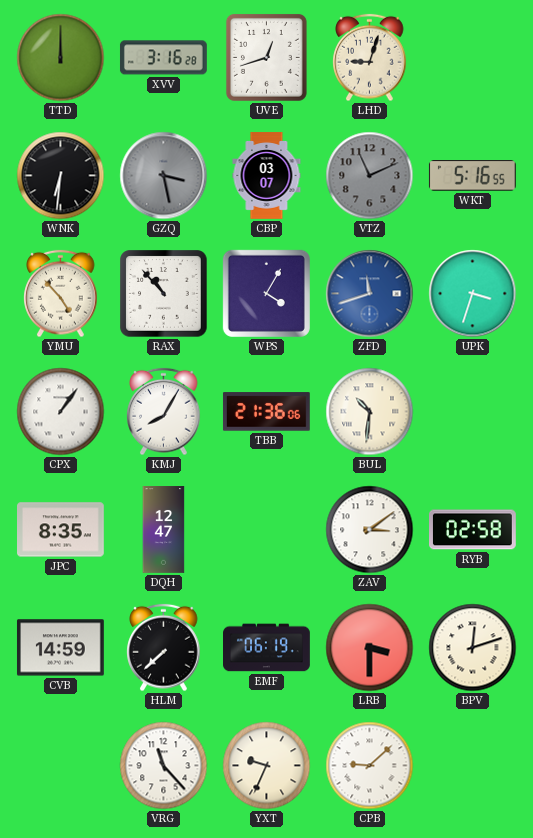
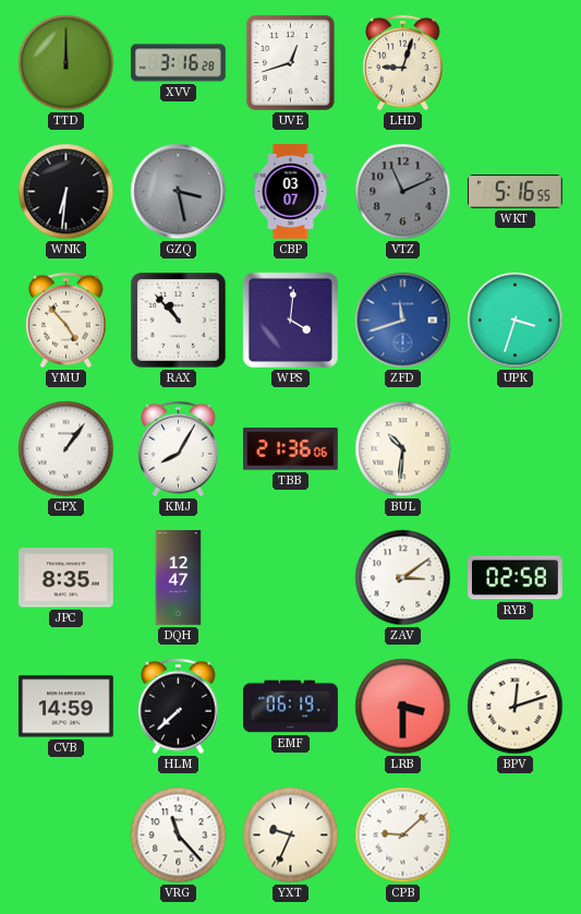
WPS: 4:05 -> 4:01 (290, 320)
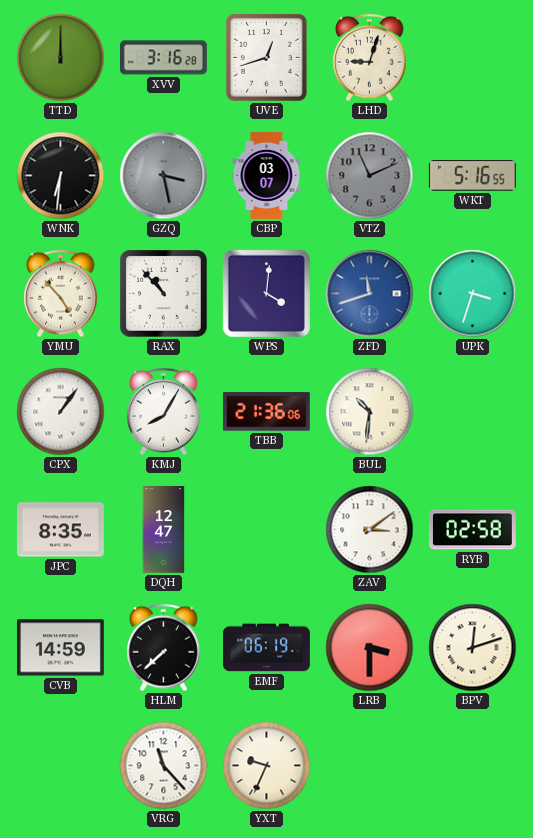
CPB: 9:08 -> none (403, 835)
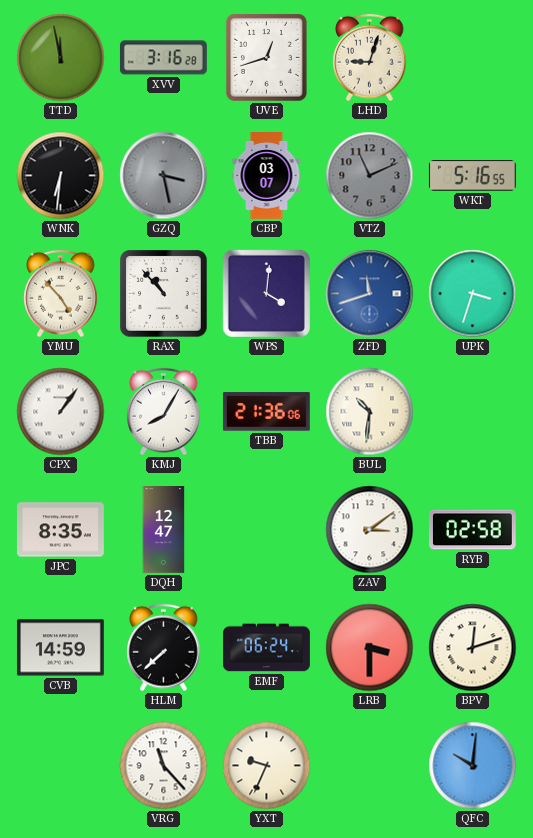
TTD: 12:00 -> 11:58 (61, 58)
EMF: 06:19 -> 06:24 (267, 648)
QFC: none -> 10:01 (473, 766)
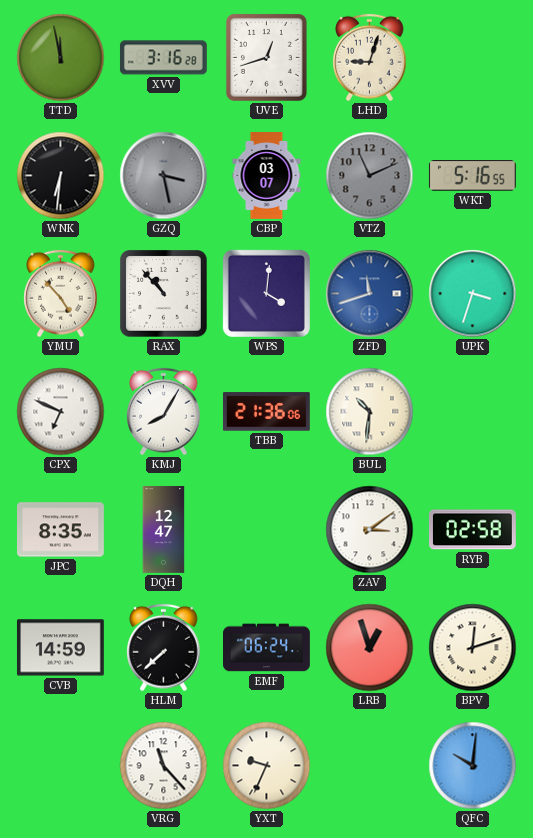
CPX: 1:06 -> 6:49 (61, 412)
LRB: 3:30 -> 12:57 (370, 648)
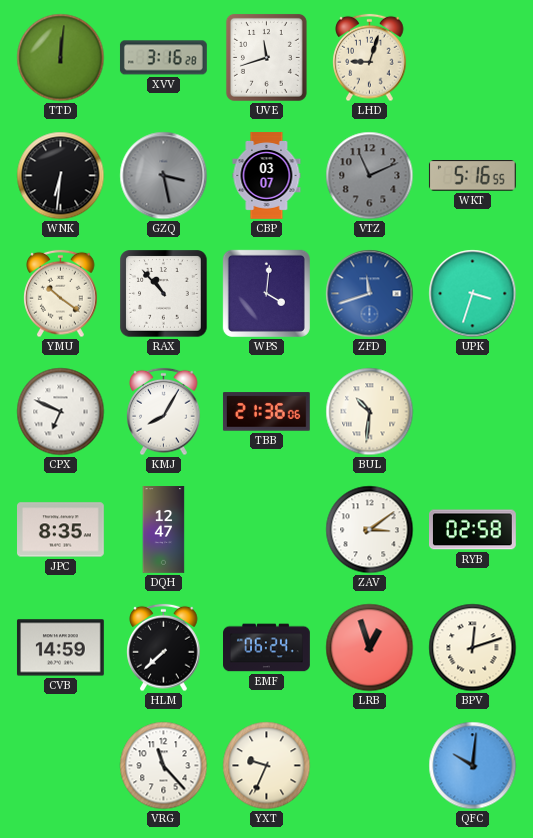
TTD: 11:58 -> 12:01 (61, 58)
UVE: 12:42 -> 11:42 (266, 57)
YMU: 4:53 -> 10:21 (61, 294)
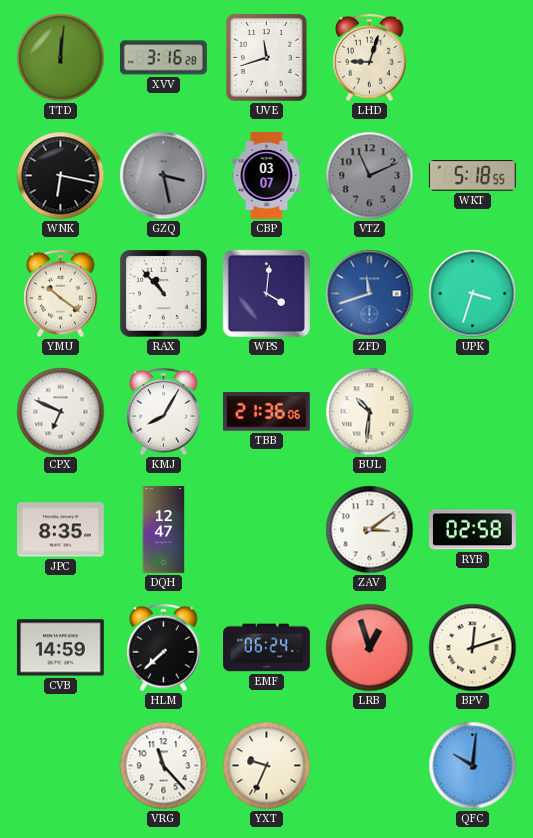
WNK: 6:31 -> 6:17 (61, 176)
WKT: 5:16 -> 5:18 (472, 176)
